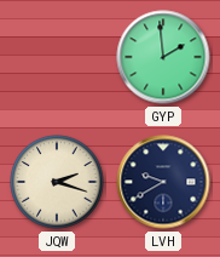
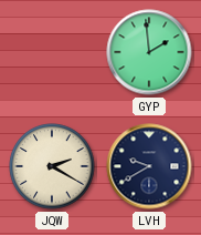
JQW: 2:18 -> 2:20 (52, 166)
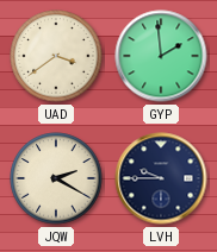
UAD: none -> 3:39 (56, 56)
LVH: 9:40 -> 9:45 (161, 178)
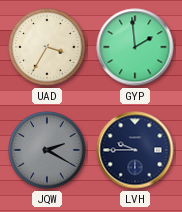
UAD: 3:39 -> 3:35 (47, 47)
JQW dial: cream -> grey (47, 150)
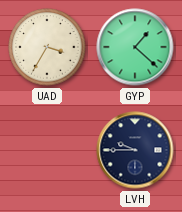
GYP: 1:59 -> 1:22 (135, 47)
JQW: 2:20 -> none (47, 150)
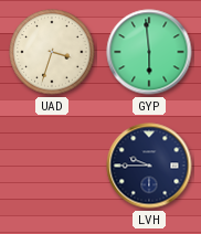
UAD: 3:35 -> 3:33 (52, 52)
GYP: 1:22 -> 5:59 (149, 52)
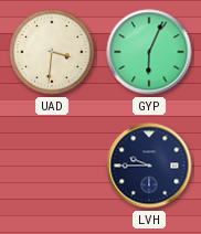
UAD: 3:33 -> 3:31 (52, 52)
GYP: 5:59 -> 6:04 (149, 52)
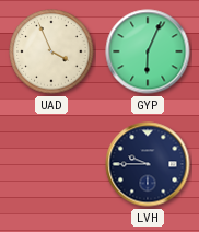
UAD: 3:31 -> 3:56 (51, 51)
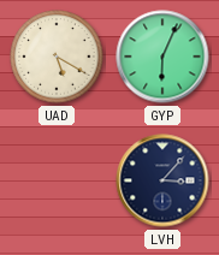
UAD: 3:56 -> 5:20 (57, 57)
LVH: 9:45 -> 3:07 (162, 180)
